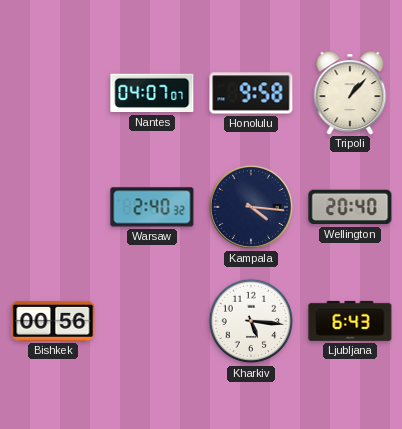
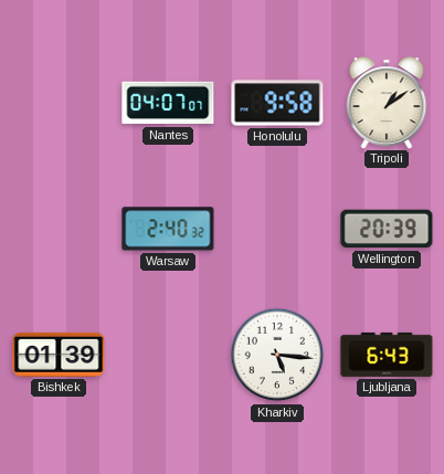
Tripoli: 1:07 -> 1:09 (387, 103)
Kampala: 4:16 -> none (251, 207)
Wellington: 20:40 -> 20:39 (387, 229)
Bishkek: 00:56 -> 01:39 (59, 355)
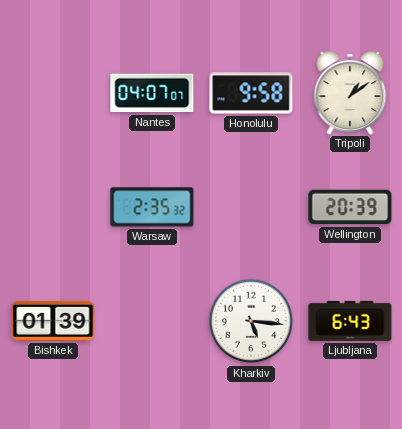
Warsaw: 2:40 -> 2:35 (152, 207)
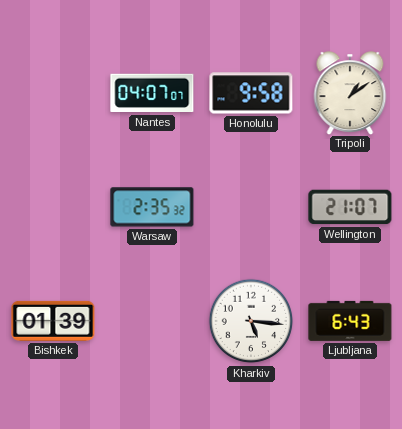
Wellington: 20:39 -> 21:07 (350, 207)
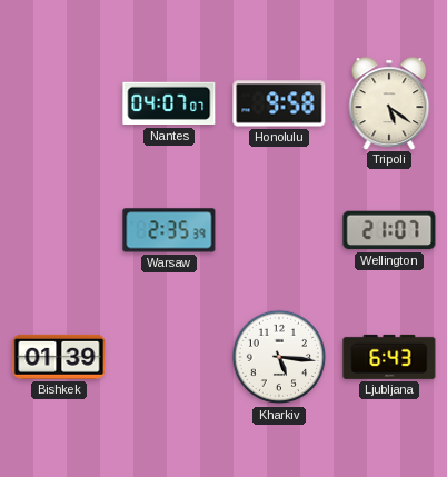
Tripoli: 1:09 -> 5:21 (389, 103)
Warsaw: 2:35:32 -> 2:35:39 (169, 230)
